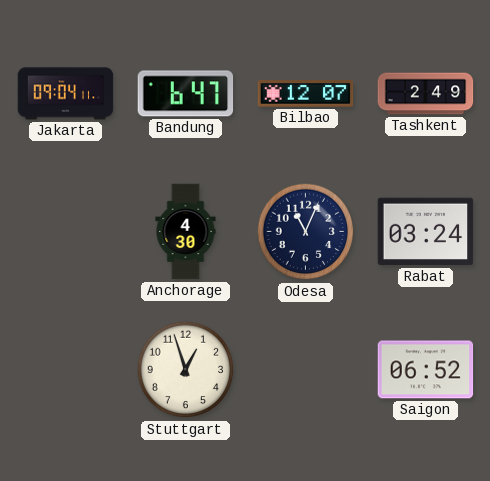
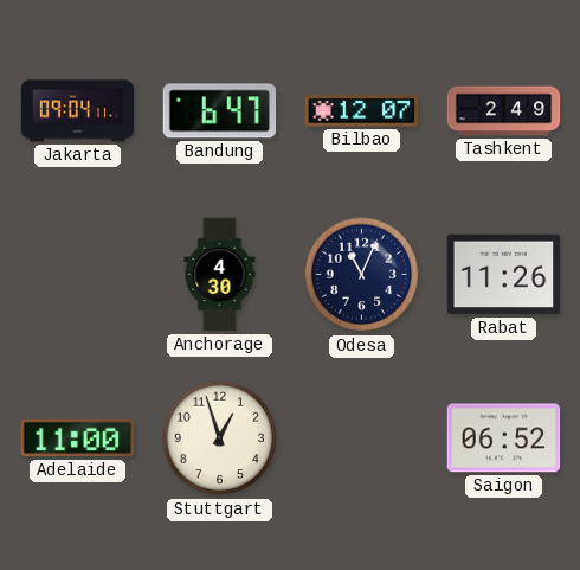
Rabat: 03:24 -> 11:26 (504, 275)
Adelaide: none -> 11:00 (78, 438)
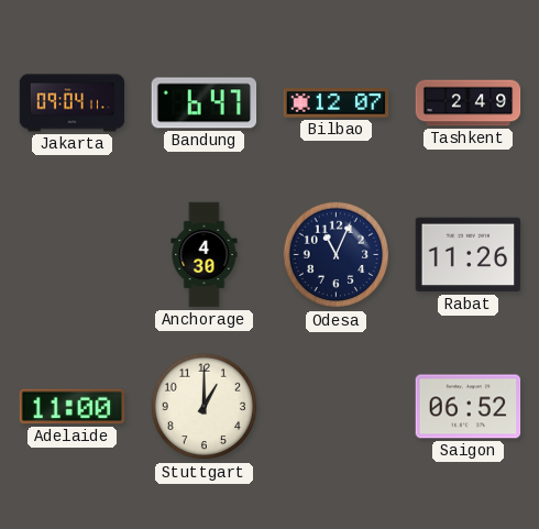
Stuttgart: 12:57 -> 1:00 (205, 407)
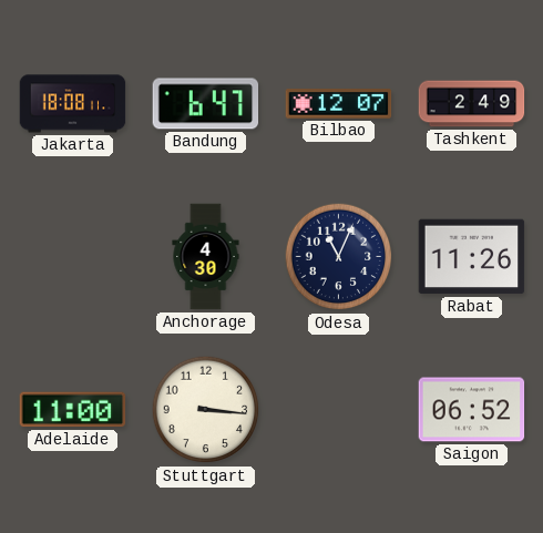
Jakarta: 09:04 -> 18:08 (73, 104)
Stuttgart: 1:00 -> 3:16 (206, 410)
